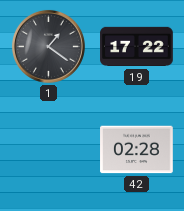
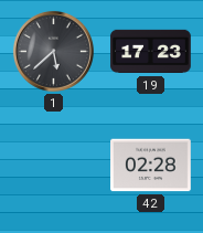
1: 1:21 -> 5:38 (53, 51)
19: 17:22 -> 17:23 (151, 52)
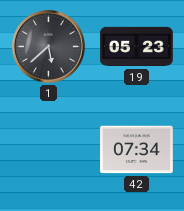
19: 17:23 -> 05:23 (137, 47)
42: 02:28 -> 07:34 (137, 150)
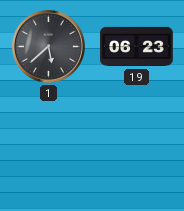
19: 05:23 -> 06:23 (137, 47)
42: 07:34 -> none (137, 150)
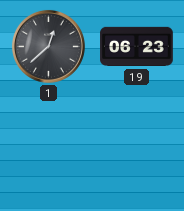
1: 5:38 -> 12:38 (48, 46)
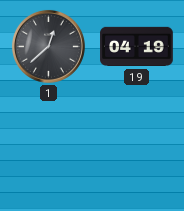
19: 06:23 -> 04:19 (137, 47)
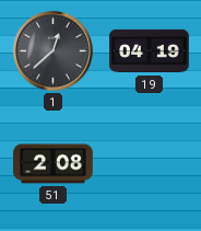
51: none -> 2:08 (54, 164)
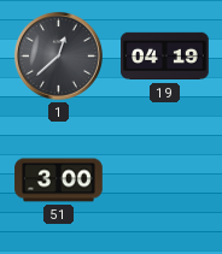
51: 2:08 -> 3:00 (59, 181)
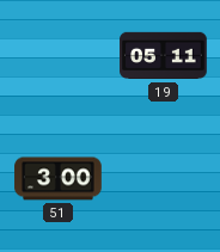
1: 12:38 -> none (58, 55)
19: 04:19 -> 05:11 (164, 56)
